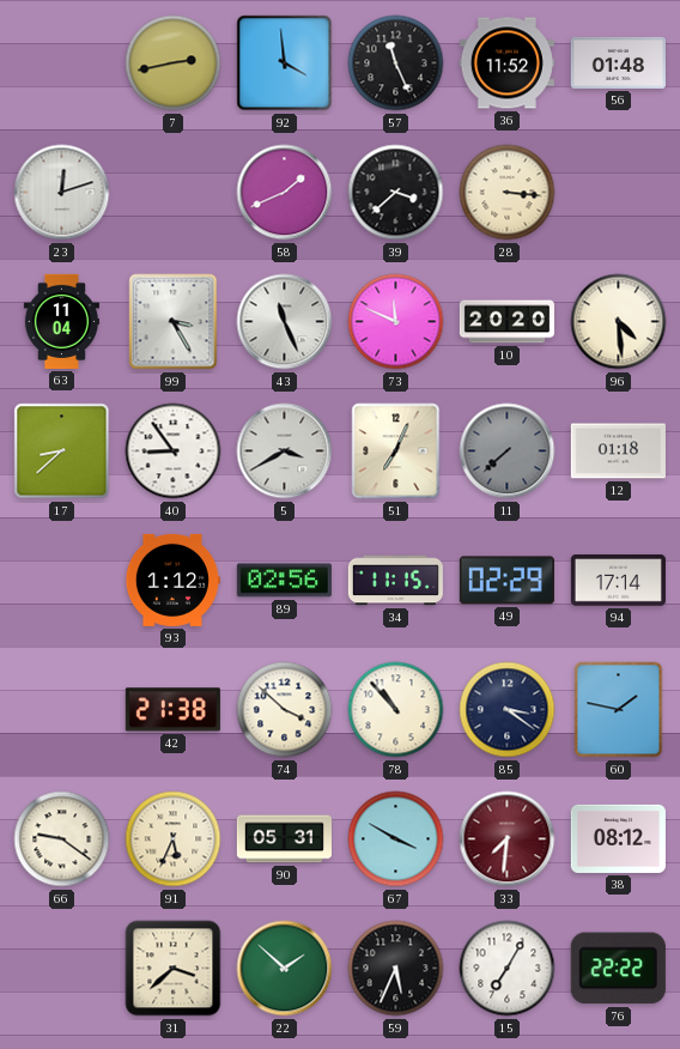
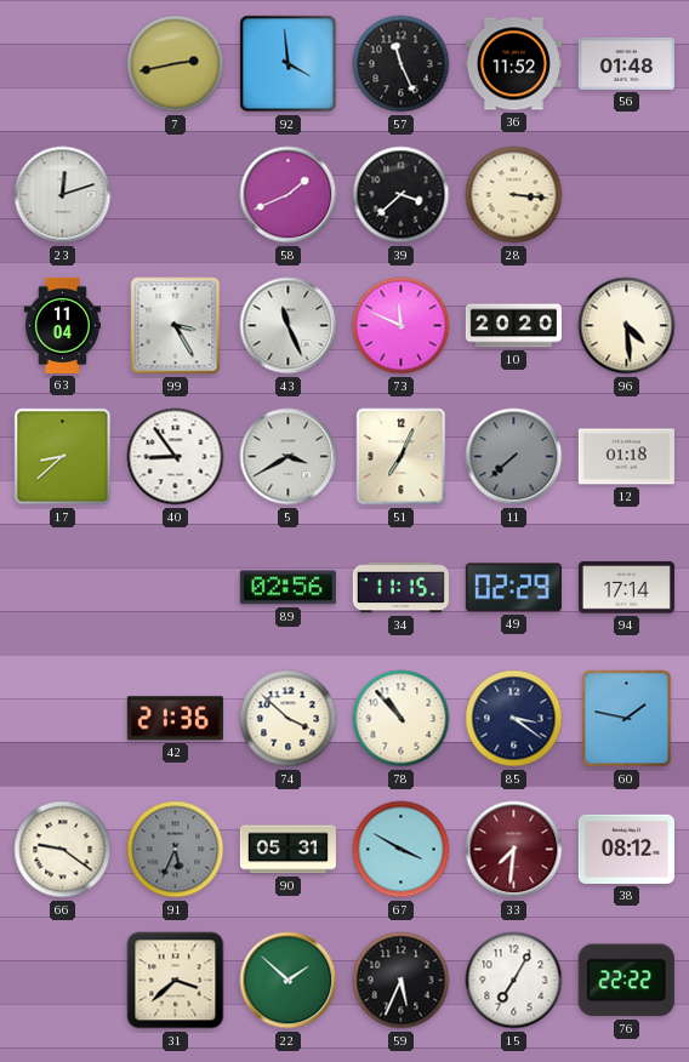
93: 1:12 -> none (172, 580)
42: 21:38 -> 21:36 (175, 719)
91 dial: cream -> grey (176, 850)
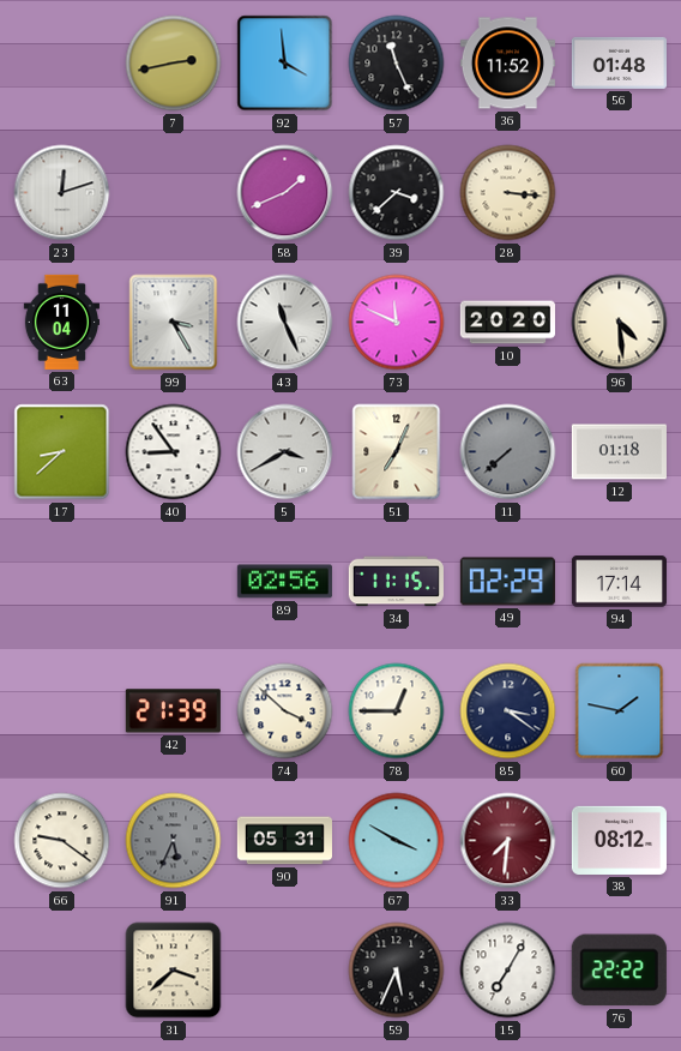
42: 21:36 -> 21:39 (173, 711)
78: 10:53 -> 12:45 (397, 711)
22: 1:52 -> none (289, 981)
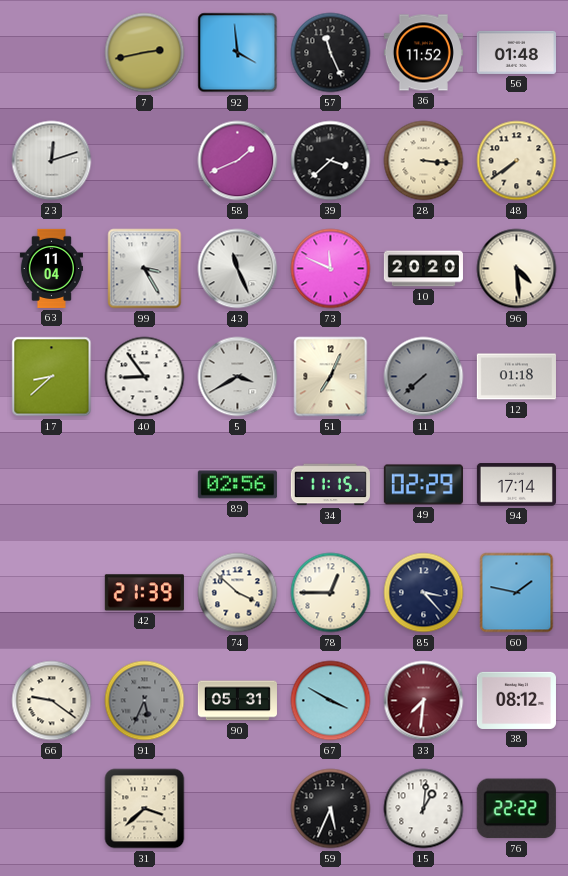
48: none -> 7:39 (517, 161)
85: 3:21 -> 3:23 (424, 593)
15: 7:05 -> 1:01 (424, 809)
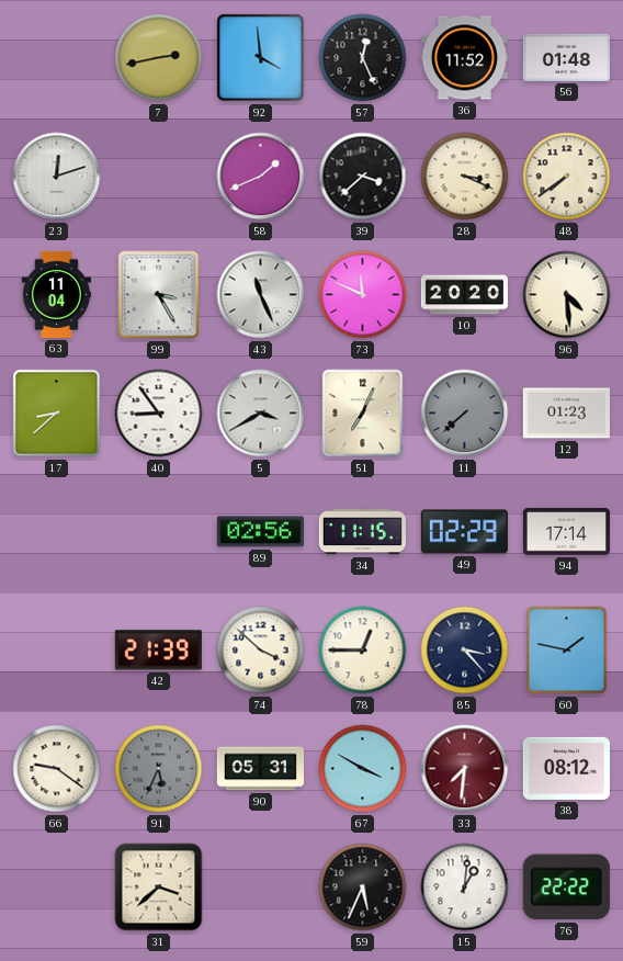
57: 11:26 -> 12:26 (363, 58)
28: 3:16 -> 3:19 (465, 177)
12: 01:18 -> 01:23 (566, 414)
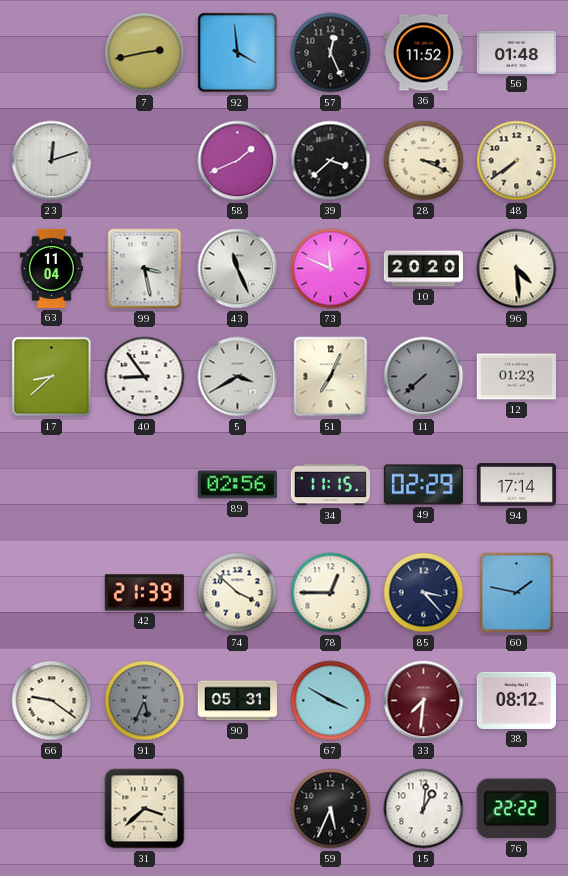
99: 3:25 -> 3:28 (145, 269)
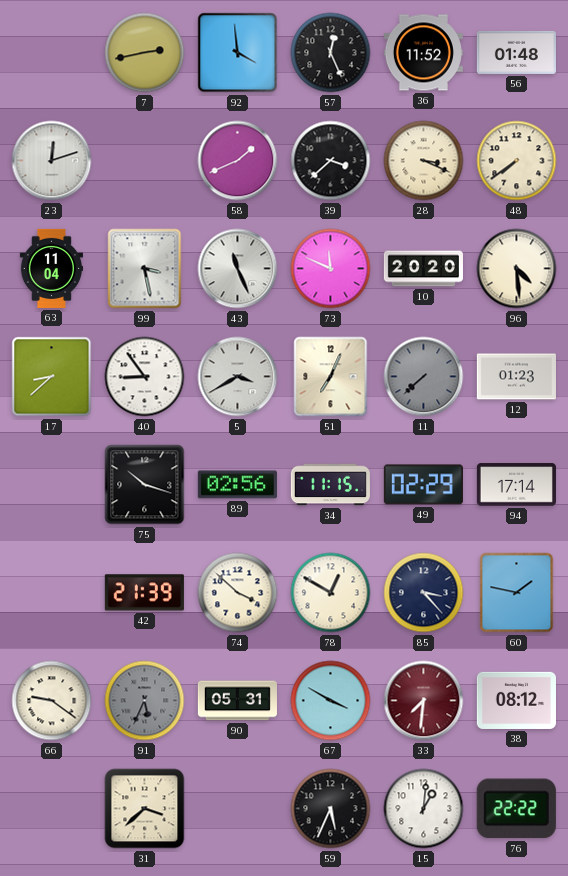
75: none -> 10:18 (145, 485)
78: 12:45 -> 12:50 (331, 593)
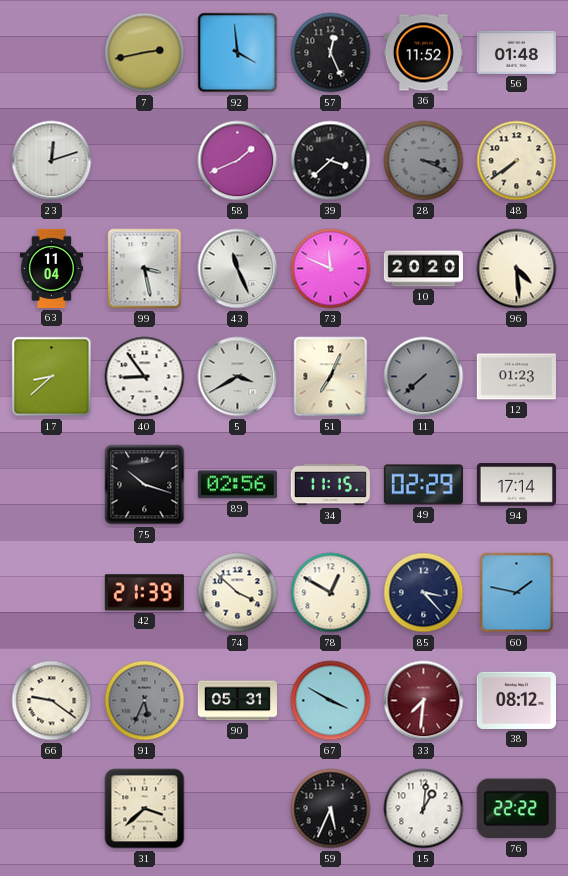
28 dial: cream -> grey (424, 161)
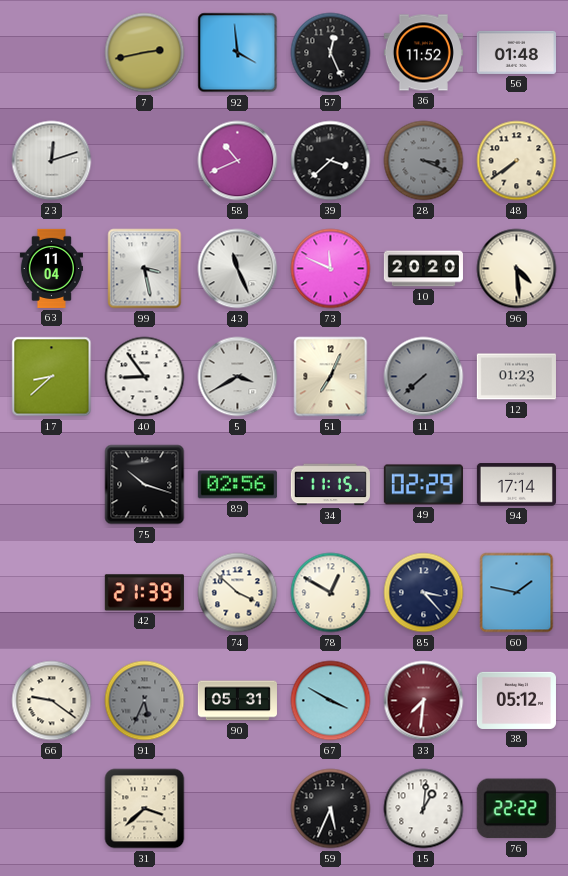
58: 1:41 -> 10:41 (238, 161)
38: 08:12 -> 05:12 (516, 700)
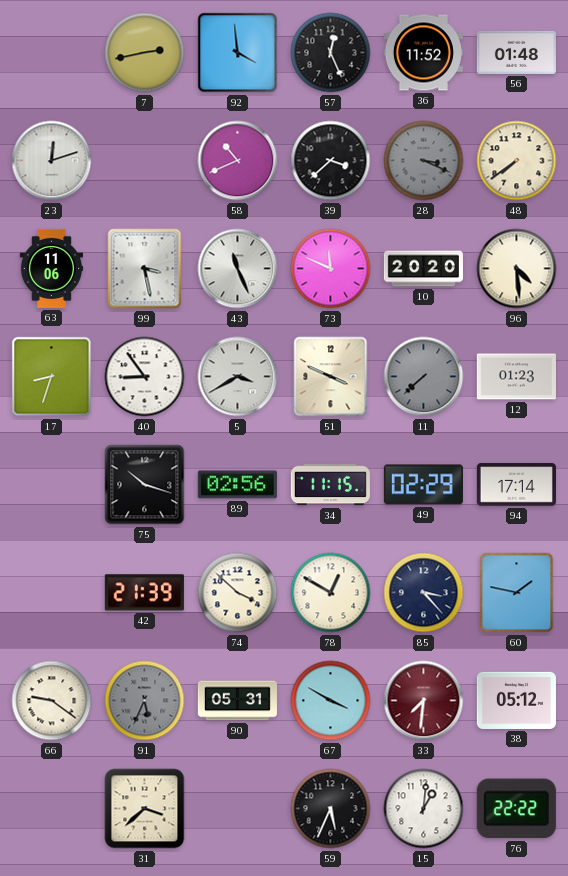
63: 11:04 -> 11:06 (51, 268)
17: 8:38 -> 8:33 (52, 377)
51: 7:04 -> 3:49 (331, 377)
